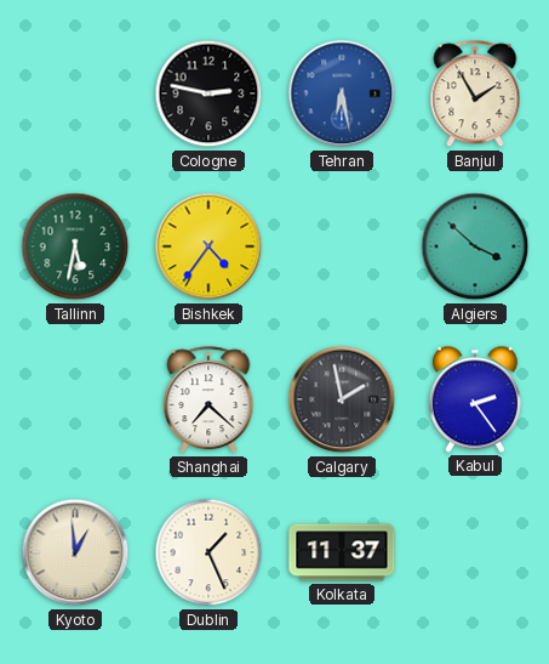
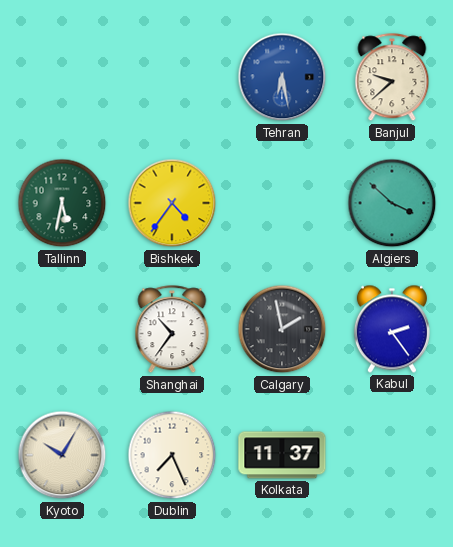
Cologne: 2:47 -> none (208, 93)
Banjul: 1:55 -> 9:38 (392, 78)
Shanghai: 7:22 -> 10:36 (172, 330)
Kyoto: 12:59 -> 10:05 (62, 455)
Dublin: 1:26 -> 7:26 (172, 455)
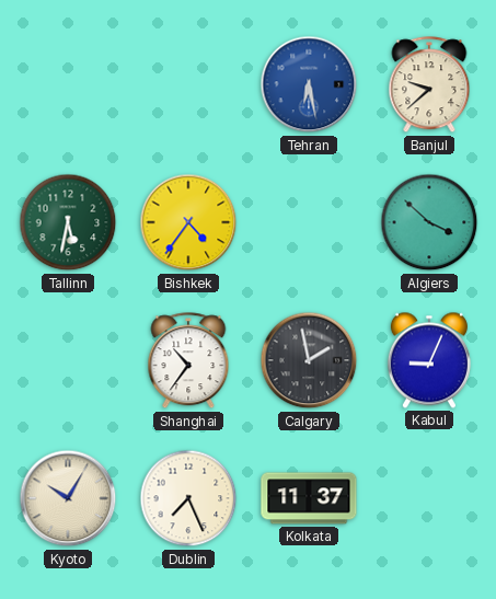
Kabul: 2:24 -> 9:04 (429, 360)
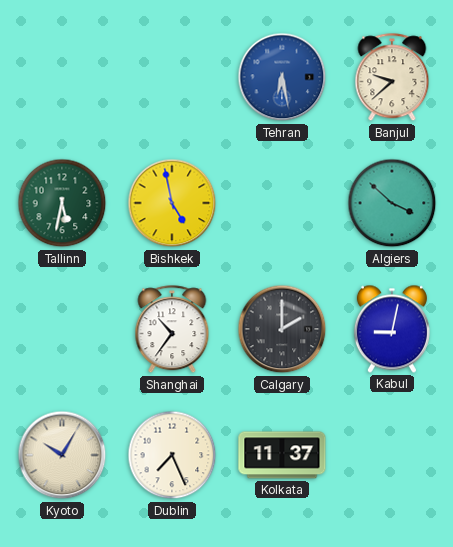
Bishkek: 4:36 -> 4:58 (172, 203)
Calgary: 1:58 -> 2:00 (282, 329)
Kabul: 9:04 -> 9:02 (392, 329)
